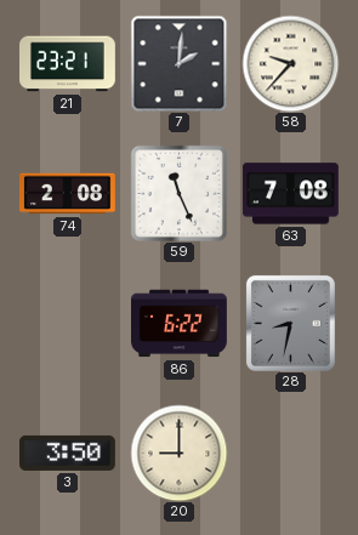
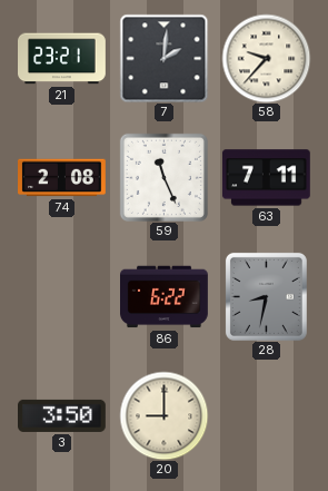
63: 7:08 -> 7:11 (266, 178)
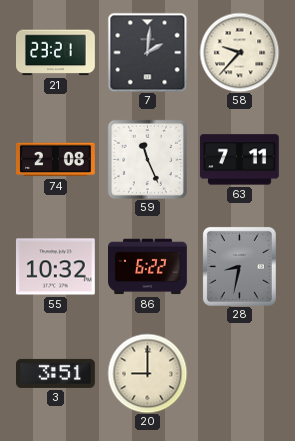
55: none -> 10:32 (55, 267)
3: 3:50 -> 3:51 (56, 373)
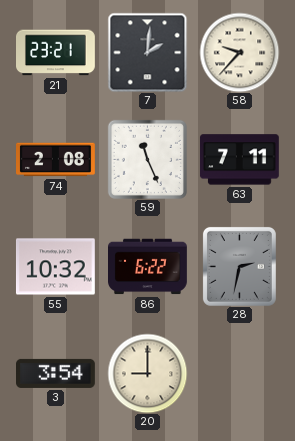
28: 8:32 -> 2:32 (239, 266)
3: 3:51 -> 3:54 (56, 373)
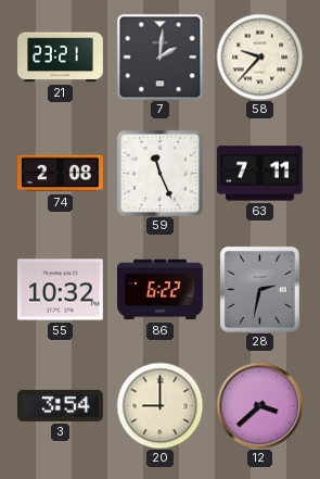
12: none -> 3:38 (259, 405)
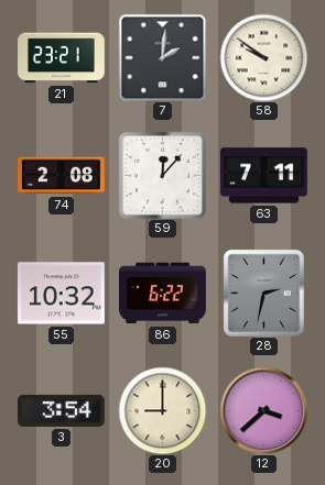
58: 9:37 -> 9:51 (263, 57)
59: 11:26 -> 12:07 (162, 175)
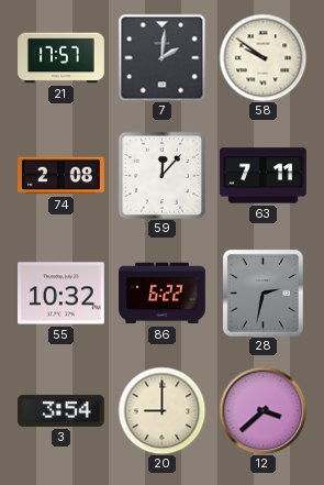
21: 23:21 -> 17:57 (62, 58)
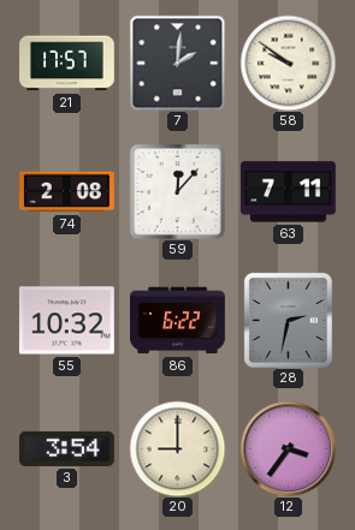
12: 3:38 -> 3:36 (288, 448)
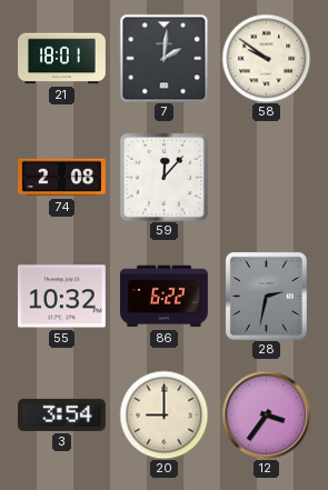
21: 17:57 -> 18:01 (62, 59)
63: 7:11 -> none (288, 192)
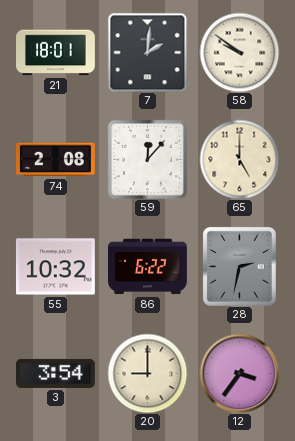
65: none -> 5:00 (239, 159)
